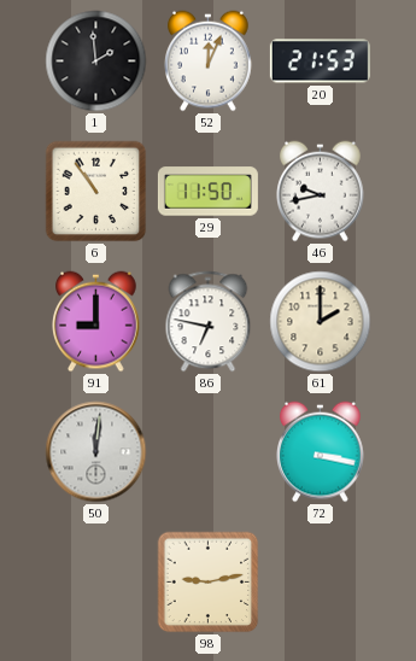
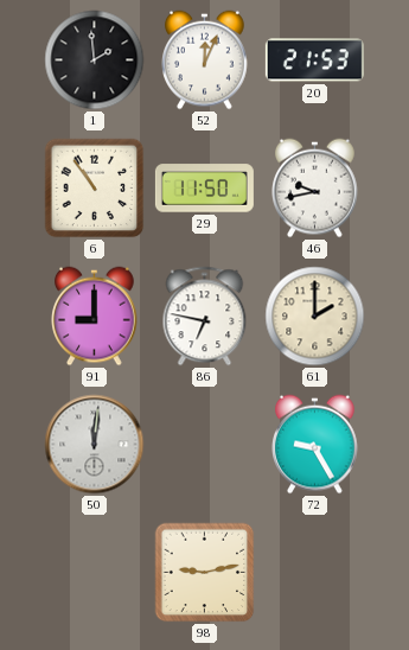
72: 3:17 -> 9:25 (315, 445)
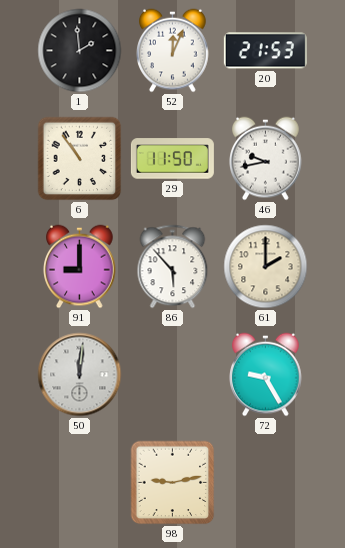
86: 6:47 -> 5:53 (173, 267)
